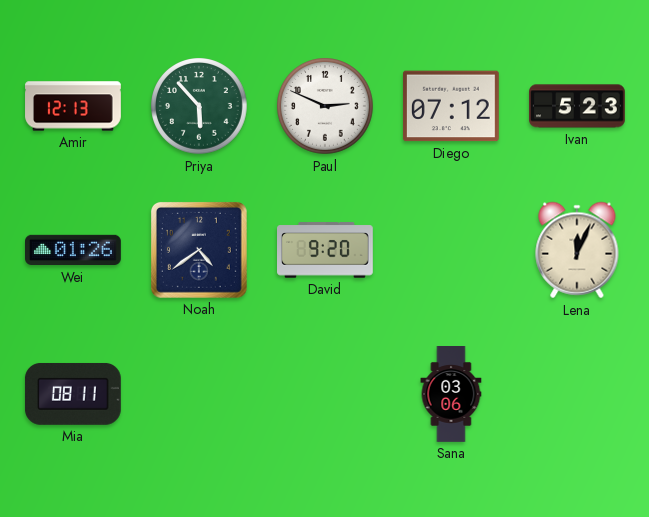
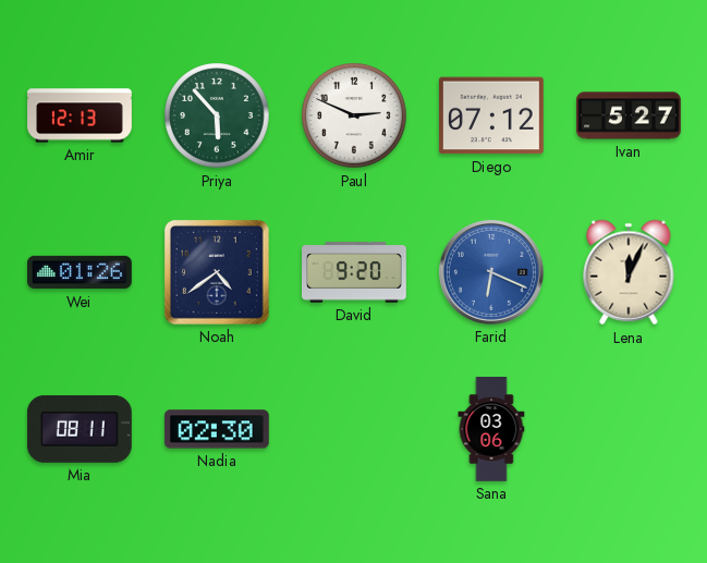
Ivan: 5:23 -> 5:27 (629, 115)
Farid: none -> 6:19 (491, 272)
Nadia: none -> 02:30 (217, 429)
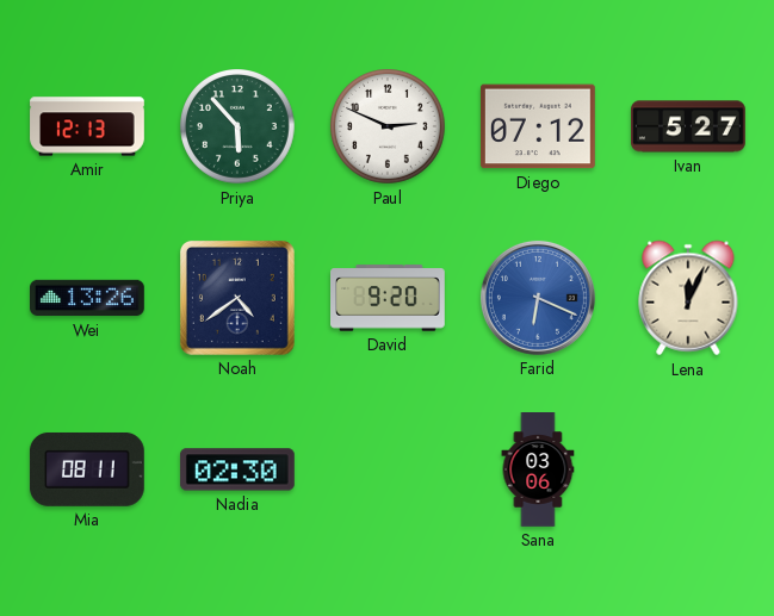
Wei: 01:26 -> 13:26 (88, 298)
